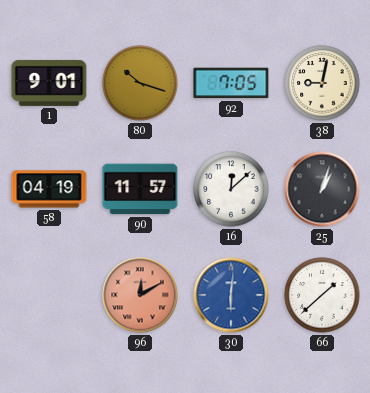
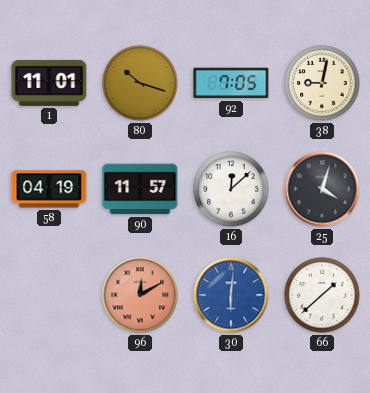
1: 9:01 -> 11:01 (49, 83)
25: 1:03 -> 4:03 (322, 189)
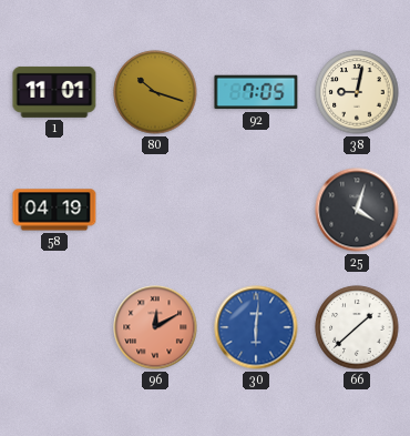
90: 11:57 -> none (140, 189)
16: 12:08 -> none (231, 189)
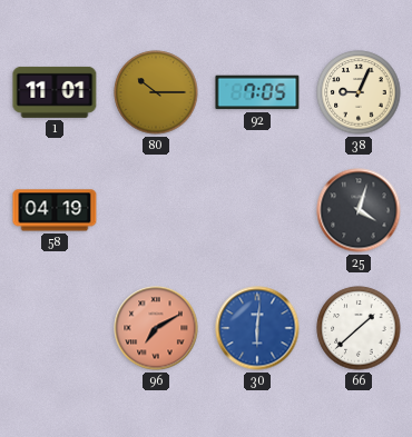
80: 10:18 -> 10:15 (156, 92)
38: 9:02 -> 9:04 (359, 92)
96: 12:10 -> 7:10 (156, 328)
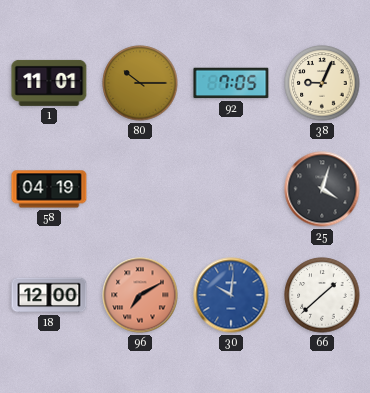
18: none -> 12:00 (49, 295)
30: 6:01 -> 10:01 (231, 295)
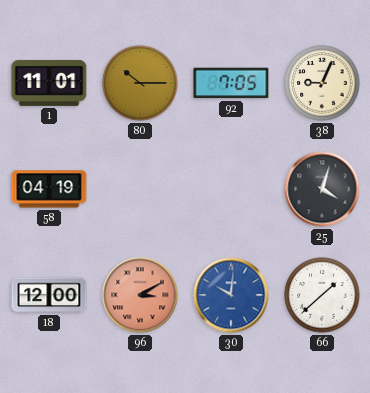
96: 7:10 -> 3:10 (140, 295)
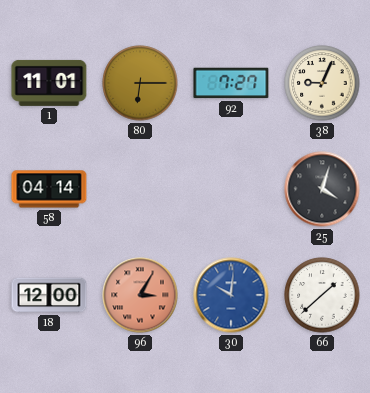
80: 10:15 -> 6:15 (140, 83)
92: 7:05 -> 7:27 (231, 83)
58: 04:19 -> 04:14 (49, 189)
96: 3:10 -> 3:05 (140, 295)
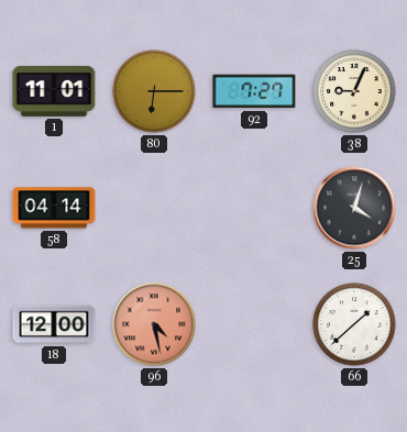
96: 3:05 -> 4:28 (154, 324)
30: 10:01 -> none (231, 295)
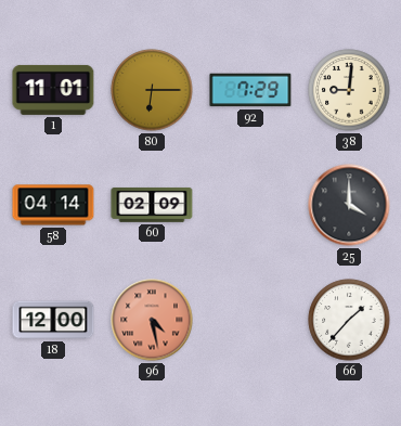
92: 7:27 -> 7:29 (250, 90)
38: 9:04 -> 9:01 (349, 90)
60: none -> 02:09 (152, 205)
25: 4:03 -> 4:00 (349, 205)
66: 1:38 -> 1:37 (349, 320)
